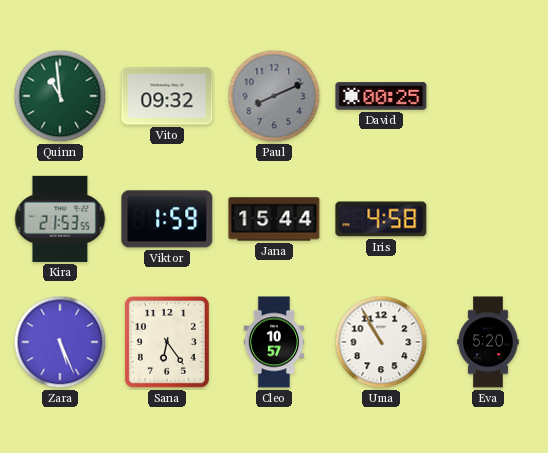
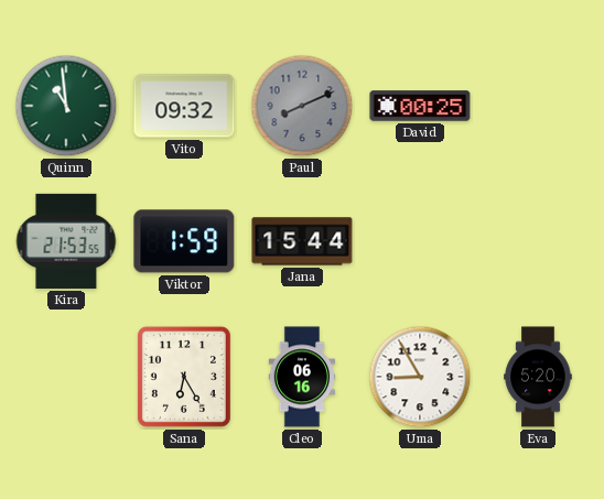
Iris: 4:58 -> none (381, 219)
Zara: 5:26 -> none (60, 342)
Sana: 6:24 -> 6:25 (184, 377)
Cleo: 10:57 -> 06:16 (302, 377)
Uma: 10:55 -> 8:55 (420, 377)
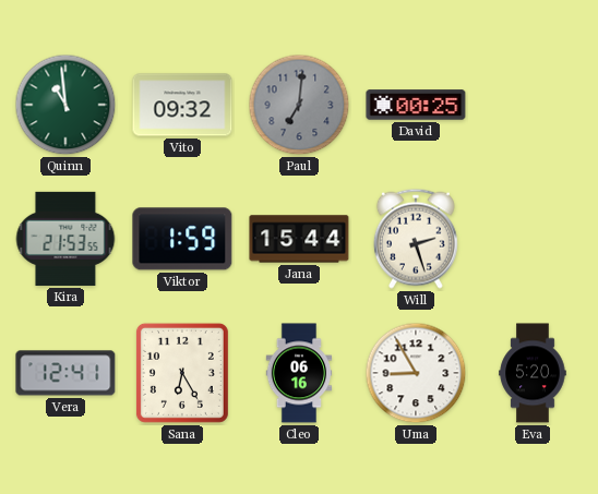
Paul: 8:11 -> 7:01 (299, 105)
Will: none -> 2:27 (416, 239)
Vera: none -> 12:41 (65, 373)
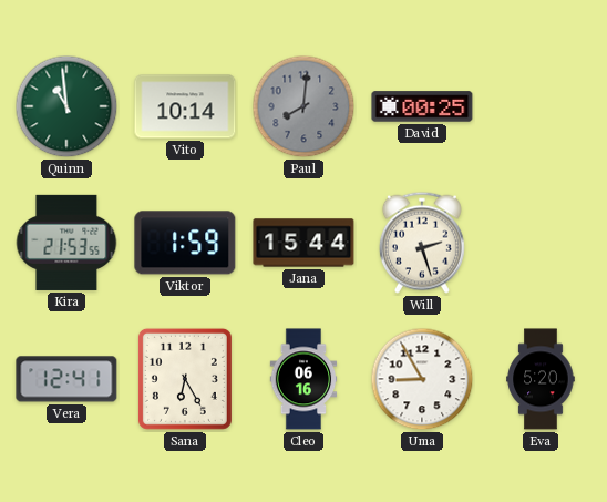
Vito: 09:32 -> 10:14 (185, 106)
Paul: 7:01 -> 8:01 (303, 106)
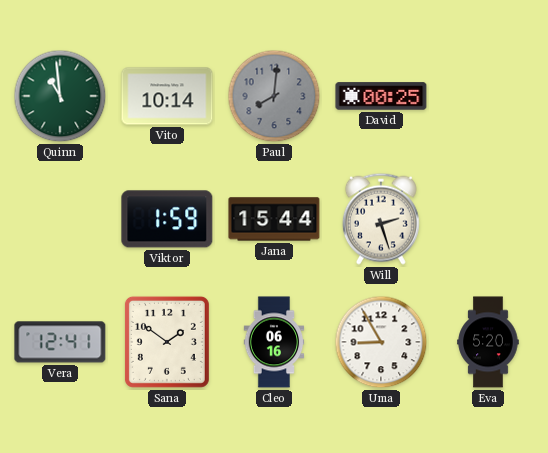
Kira: 21:53 -> none (66, 243)
Sana: 6:25 -> 1:51 (167, 342)
